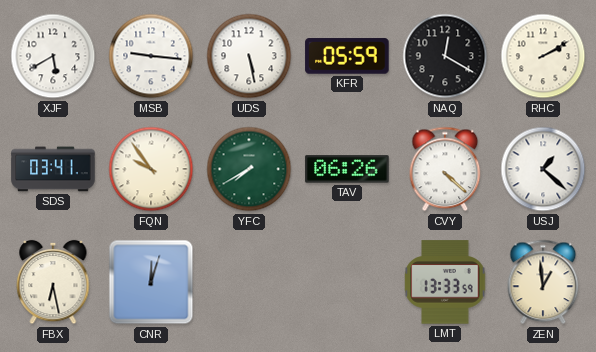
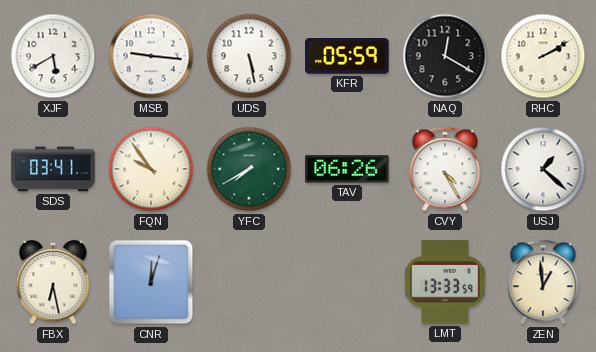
CVY: 4:22 -> 4:25 (445, 169)
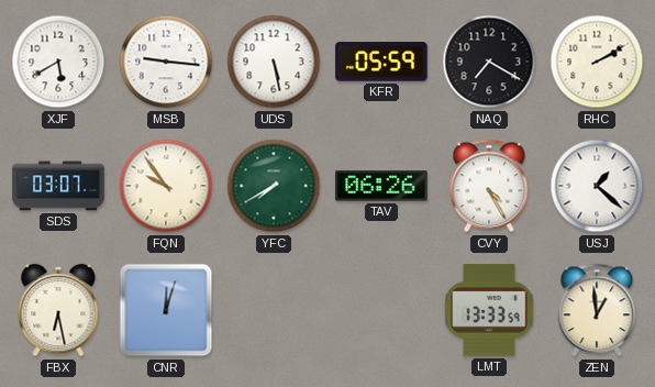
NAQ: 12:20 -> 7:20 (489, 62)
SDS: 03:41 -> 03:07 (58, 186)
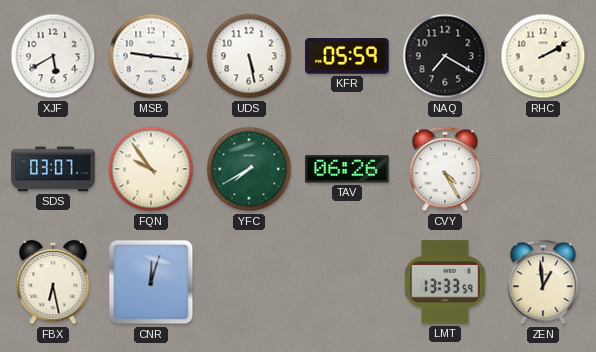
USJ: 1:22 -> none (597, 186)
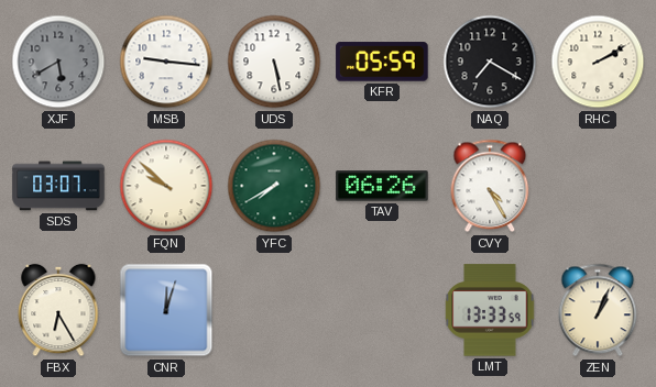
XJF dial: white -> grey (58, 62)
FQN: 9:54 -> 9:52 (166, 186)
FBX: 6:28 -> 6:25 (58, 310)
ZEN: 12:59 -> 1:04 (598, 310)
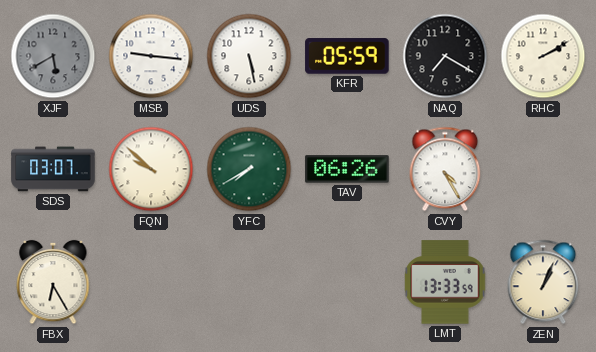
CNR: 12:03 -> none (166, 310)
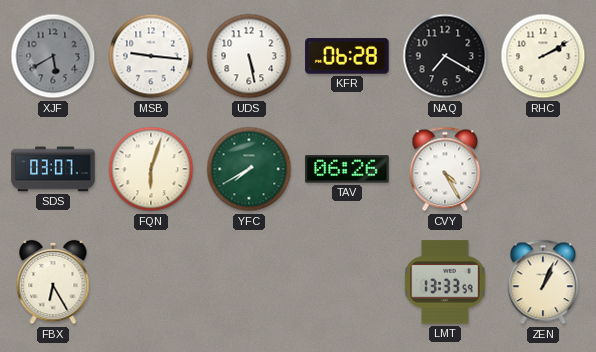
KFR: 05:59 -> 06:28 (347, 56)
FQN: 9:52 -> 6:03 (151, 169)
